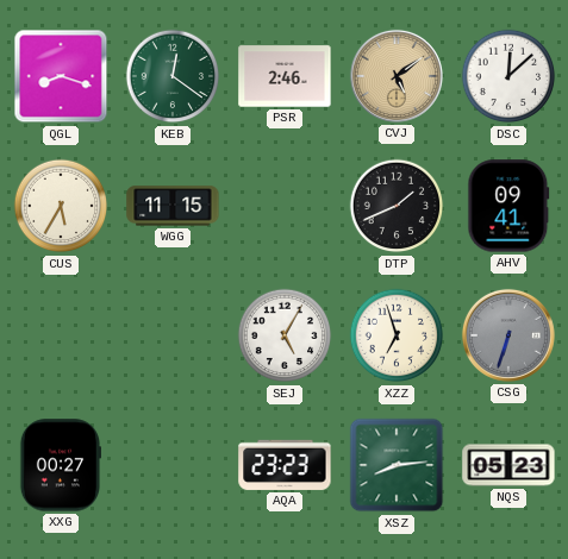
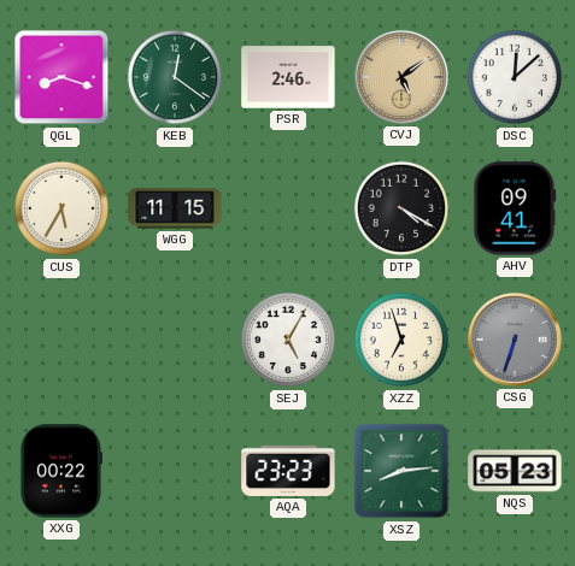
DTP: 1:41 -> 4:20 (401, 208)
XXG: 00:27 -> 00:22 (60, 471)
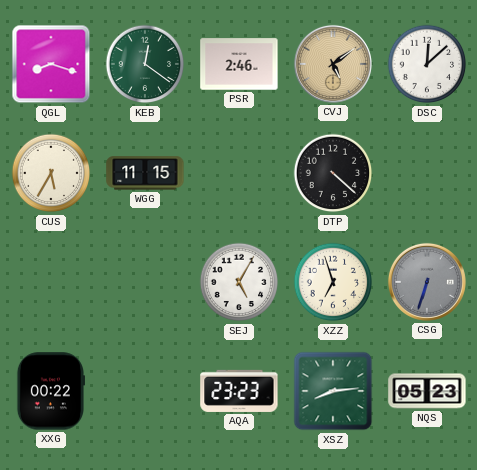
DTP: 4:20 -> 4:22 (333, 173)
AHV: 09:41 -> none (515, 208)
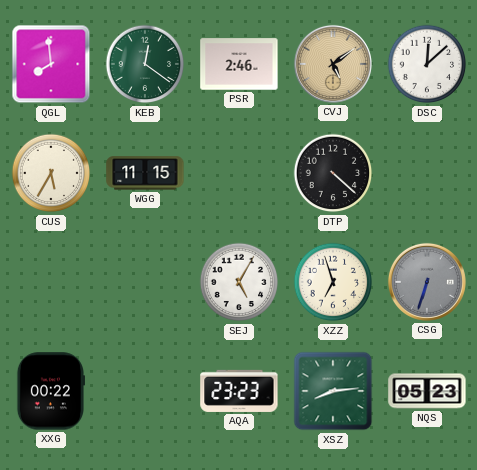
QGL: 8:18 -> 7:59 (51, 64)
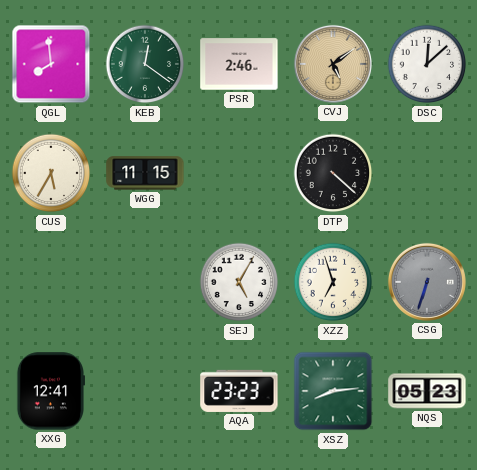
XXG: 00:22 -> 12:41 (50, 391)
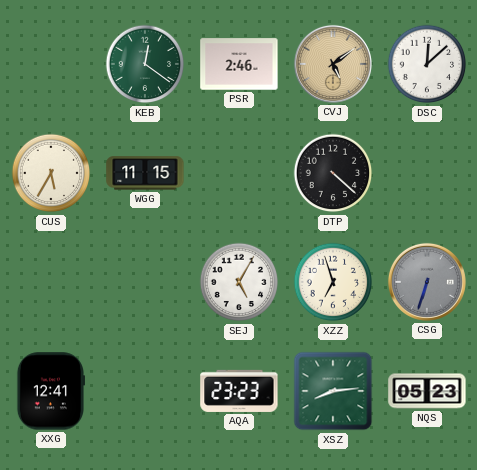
QGL: 7:59 -> none (51, 64)
